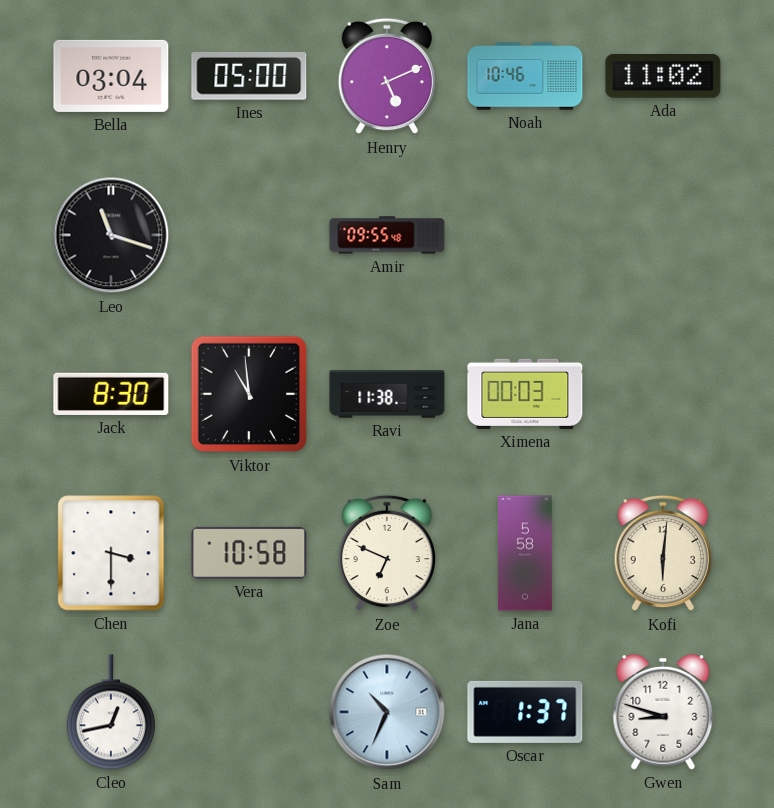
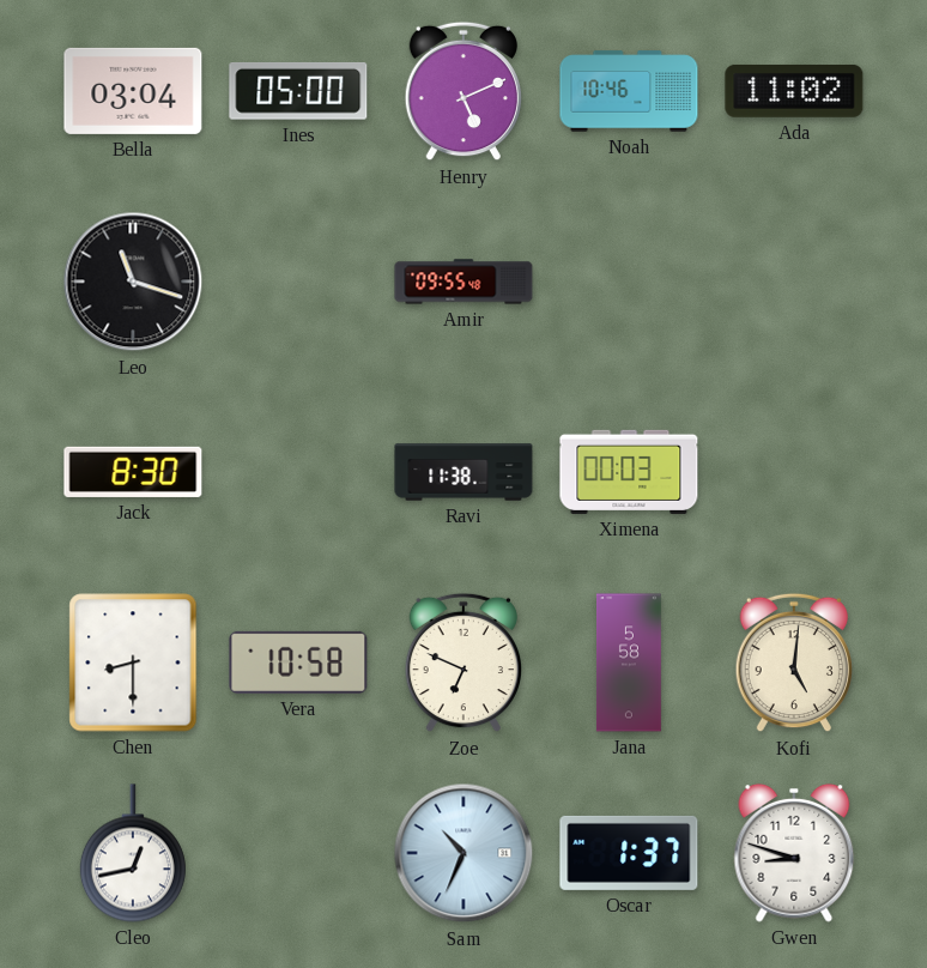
Viktor: 10:59 -> none (249, 394)
Chen: 3:30 -> 8:30 (133, 663)
Kofi: 6:01 -> 5:01 (793, 663)
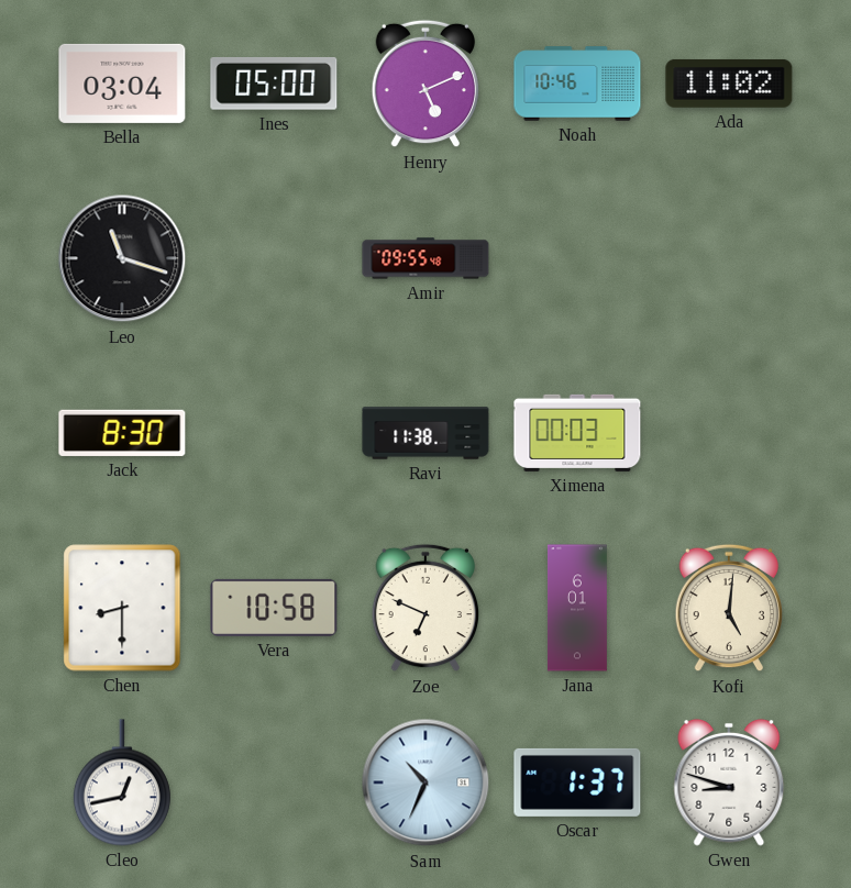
Jana: 5:58 -> 6:01 (577, 608)
